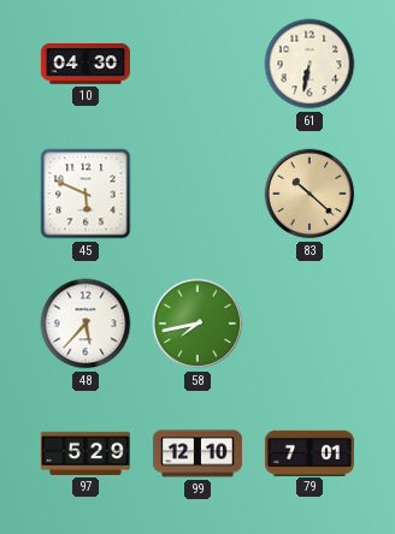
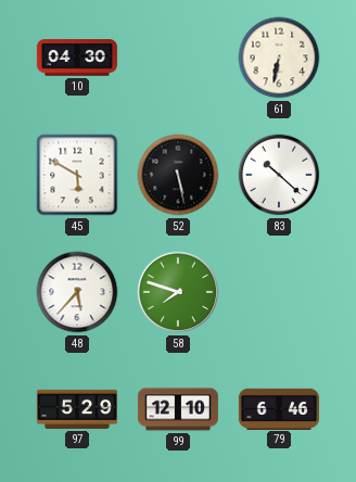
45: 5:49 -> 5:50 (77, 175)
52: none -> 5:28 (178, 175)
83 dial: champagne -> white (279, 175)
58: 7:43 -> 7:48 (178, 292)
79: 7:01 -> 6:46 (279, 408)
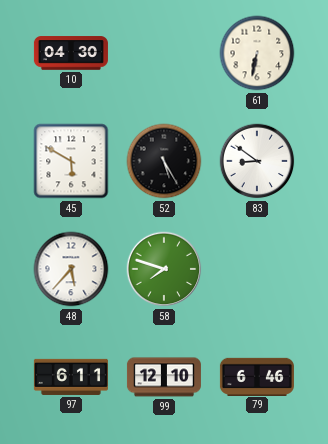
52: 5:28 -> 5:25 (164, 161)
83: 10:22 -> 8:51 (257, 161)
97: 5:29 -> 6:11 (71, 377)
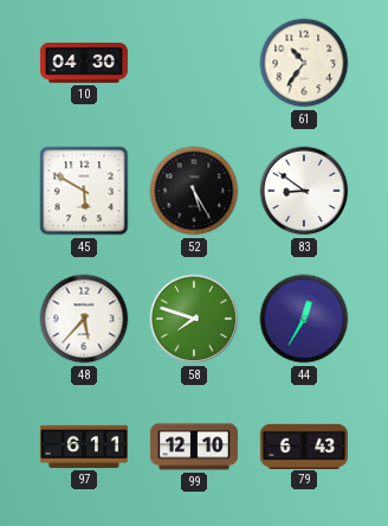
61: 6:32 -> 10:36 (304, 63)
44: none -> 12:35 (304, 319)
79: 6:46 -> 6:43 (304, 445)
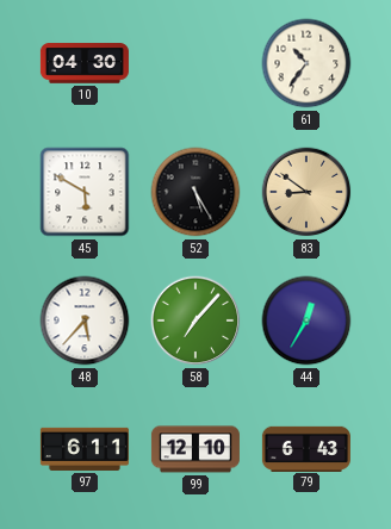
83 dial: white -> champagne (306, 192)
58: 7:48 -> 7:07 (195, 320)
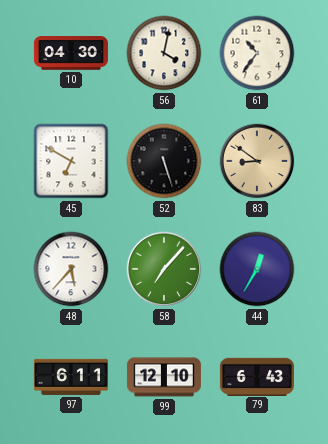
56: none -> 4:02 (164, 53)
45: 5:50 -> 6:50 (71, 161)
52: 5:25 -> 5:27 (164, 161)
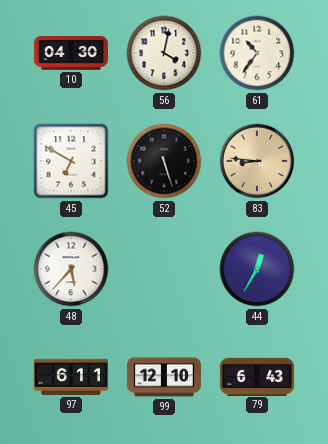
83: 8:51 -> 8:46 (257, 161)
58: 7:07 -> none (164, 269)
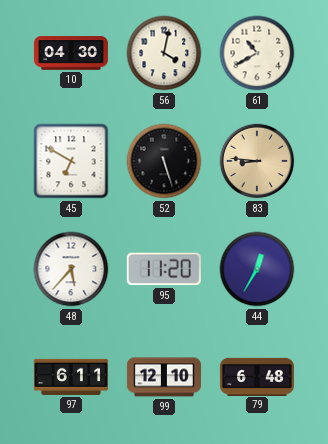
61: 10:36 -> 10:40 (257, 53)
95: none -> 11:20 (164, 269)
79: 6:43 -> 6:48 (257, 376)
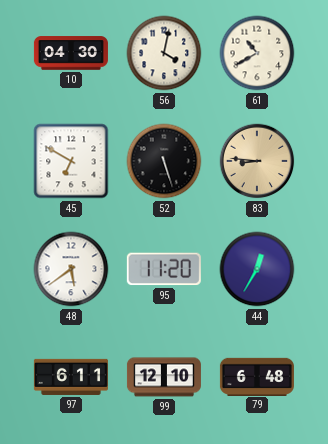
48: 5:37 -> 5:39 (71, 269)
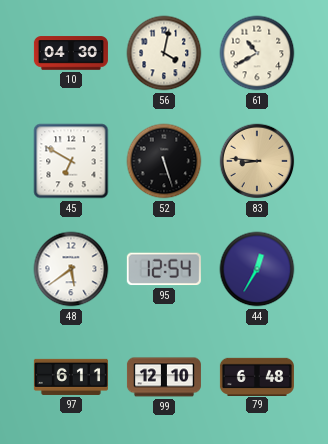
95: 11:20 -> 12:54 (164, 269)
